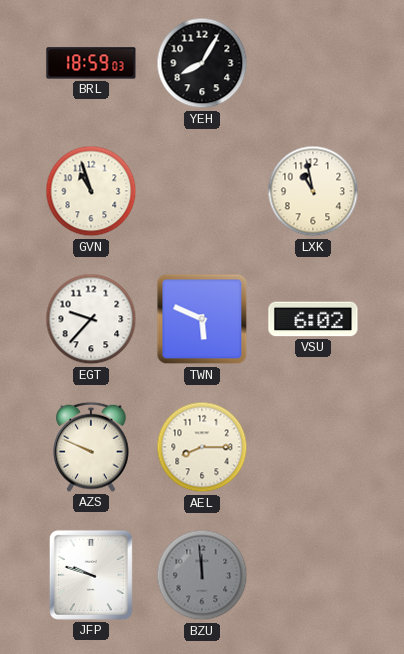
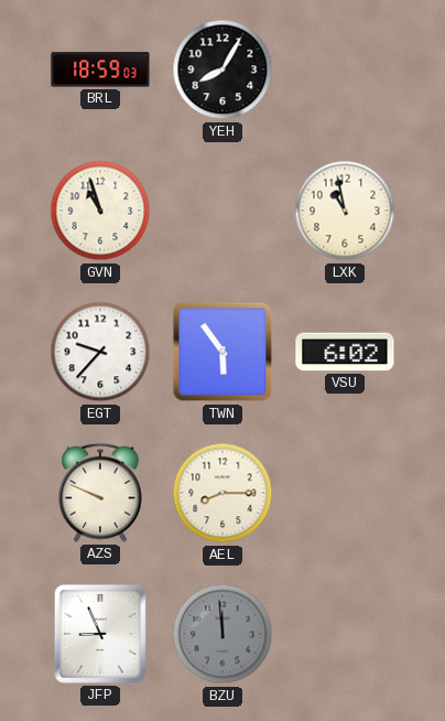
TWN: 5:49 -> 5:54 (223, 352)
JFP: 9:48 -> 8:56 (100, 634)
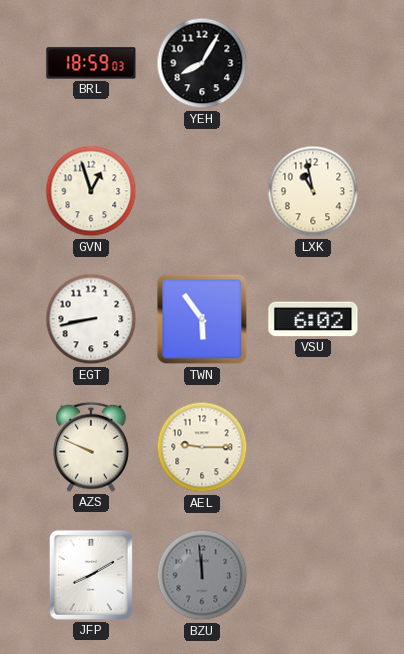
GVN: 10:57 -> 12:57 (91, 191)
EGT: 9:37 -> 8:43 (91, 319)
AEL: 8:15 -> 9:15 (202, 447)
JFP: 8:56 -> 8:10 (91, 575)
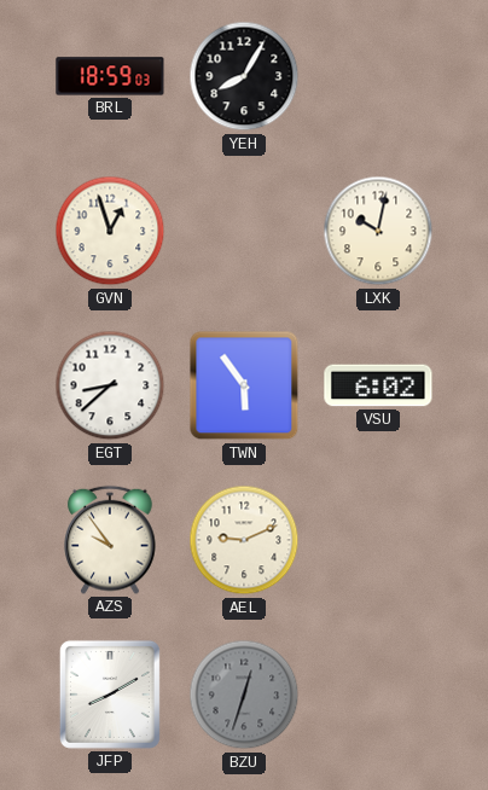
LXK: 10:58 -> 10:02 (378, 231)
EGT: 8:43 -> 8:38 (110, 385)
AZS: 9:49 -> 9:54 (110, 540)
AEL: 9:15 -> 9:11 (244, 540)
BZU: 11:59 -> 12:33 (244, 695)
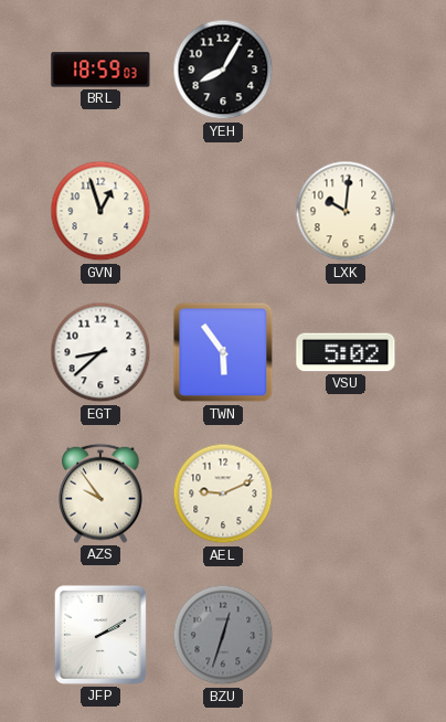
LXK: 10:02 -> 10:01 (346, 211)
VSU: 6:02 -> 5:02 (346, 352)
JFP: 8:10 -> 2:10 (100, 635)
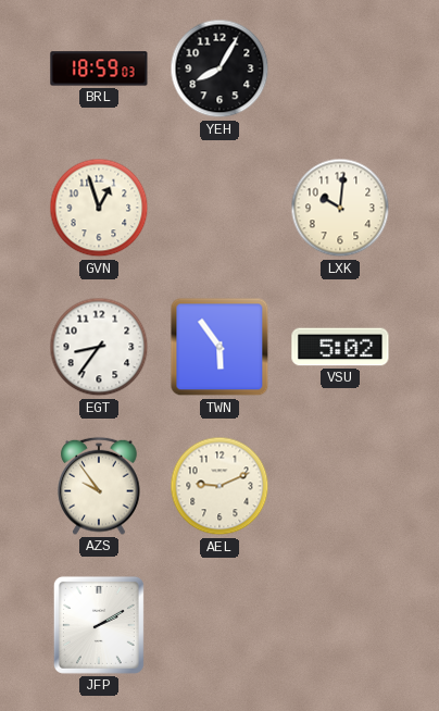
EGT: 8:38 -> 8:36 (99, 347)
BZU: 12:33 -> none (223, 635)
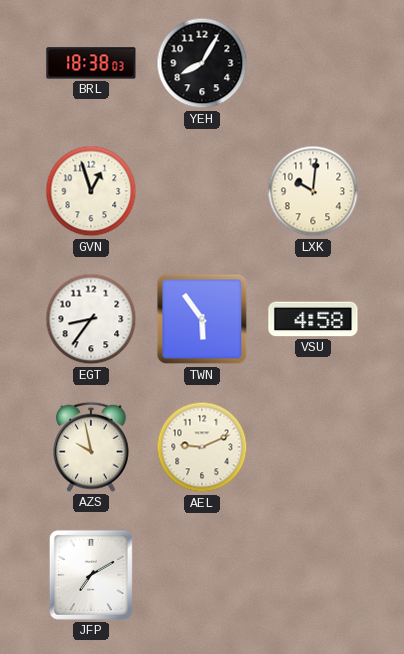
BRL: 18:59 -> 18:38 (91, 63)
VSU: 5:02 -> 4:58 (313, 319)
AZS: 9:54 -> 9:58 (91, 447)
JFP: 2:10 -> 7:10 (91, 575)
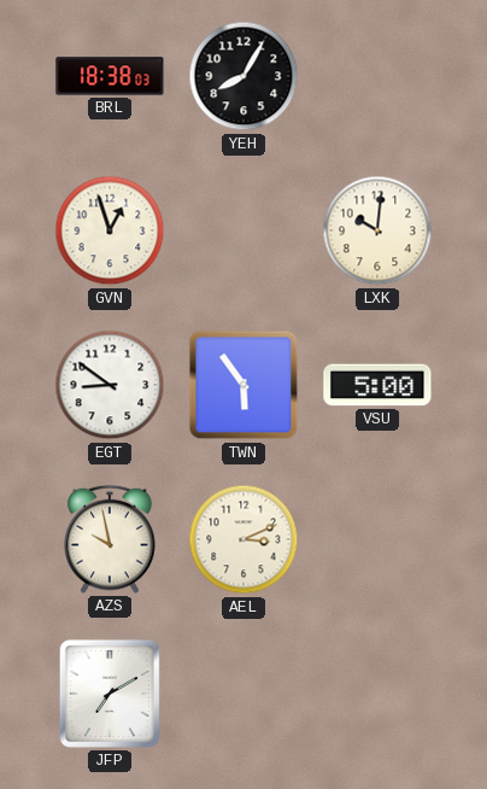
EGT: 8:36 -> 8:51 (110, 385)
VSU: 4:58 -> 5:00 (377, 385)
AEL: 9:11 -> 3:11 (243, 539)
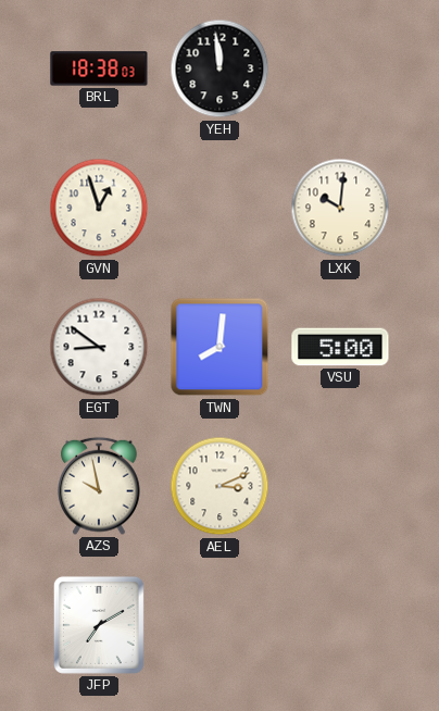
YEH: 8:05 -> 11:59 (220, 68)
TWN: 5:54 -> 8:01 (220, 347)
